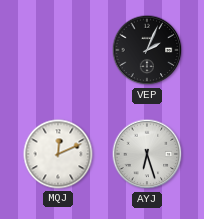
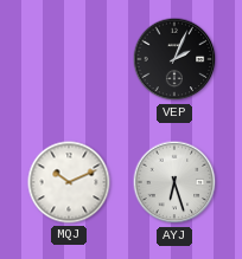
MQJ: 12:11 -> 10:11 (69, 182)
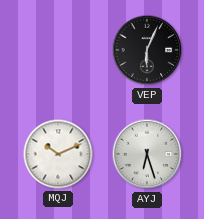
VEP: 2:04 -> 6:04 (147, 50)
